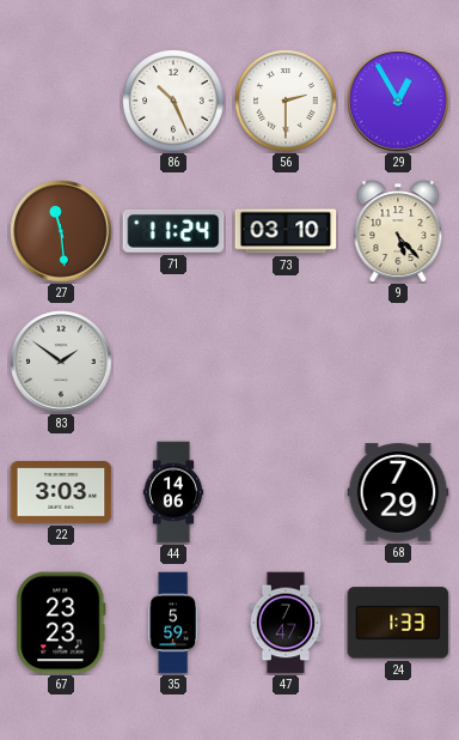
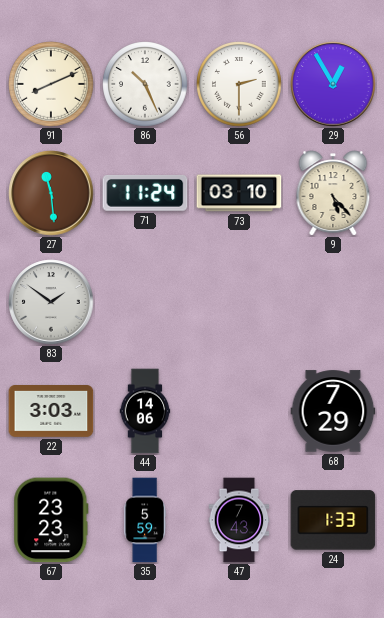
91: none -> 8:11 (51, 84)
47: 7:47 -> 7:43 (239, 520)
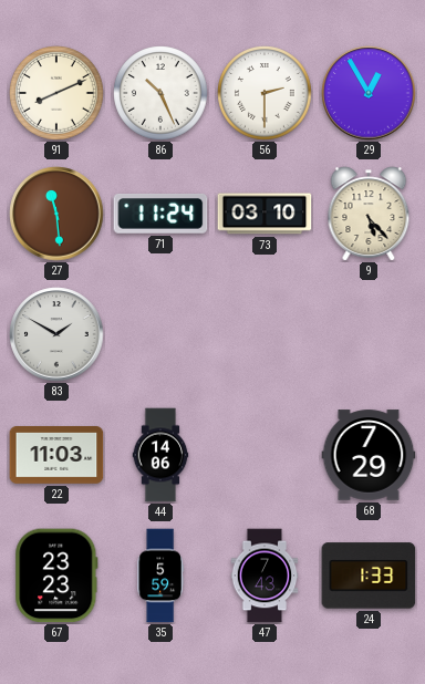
83: 1:51 -> 1:50 (56, 334)
22: 3:03 -> 11:03 (56, 456)
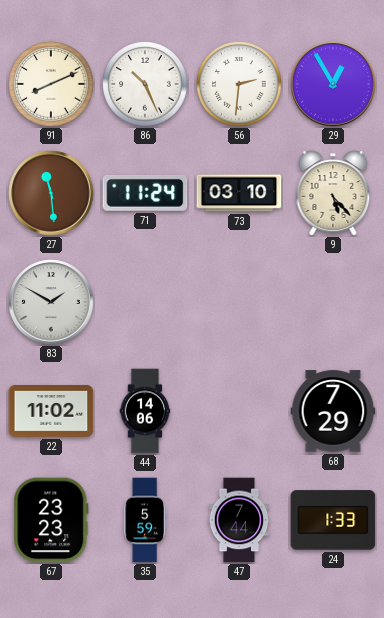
56: 2:30 -> 2:31 (239, 84)
22: 11:03 -> 11:02 (51, 412)
47: 7:43 -> 7:44 (239, 520)
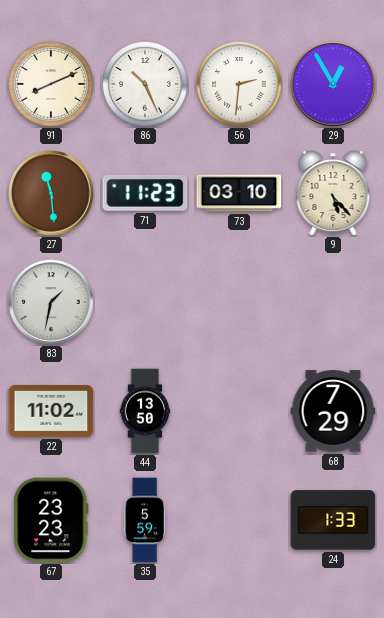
71: 11:24 -> 11:23 (145, 194)
83: 1:50 -> 1:32 (51, 302)
44: 14:06 -> 13:50 (145, 411)
47: 7:44 -> none (239, 520)
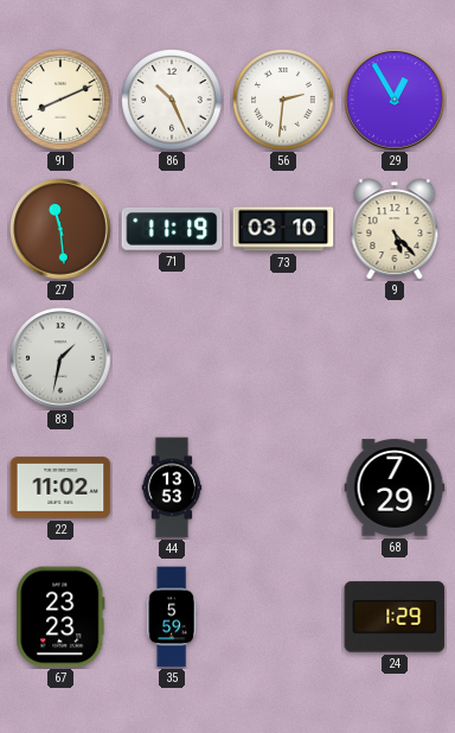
71: 11:23 -> 11:19 (172, 230)
44: 13:50 -> 13:53 (172, 487)
24: 1:33 -> 1:29 (395, 617)
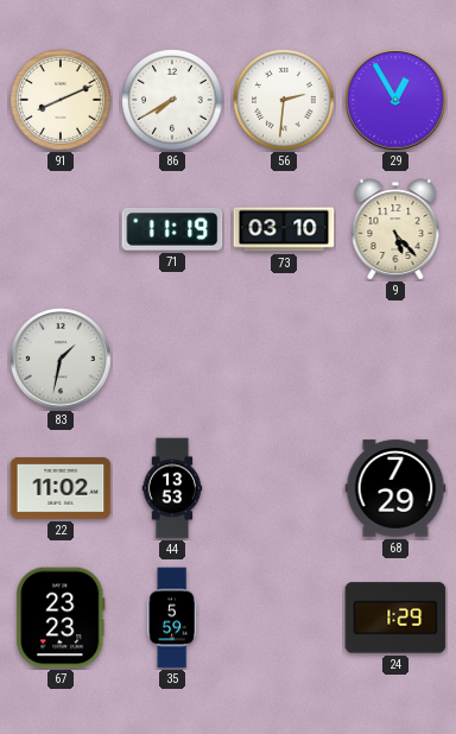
86: 10:26 -> 7:40 (172, 100)
27: 11:29 -> none (60, 229)
